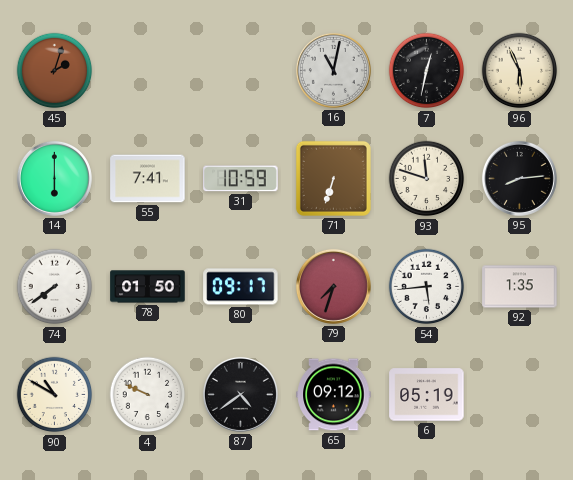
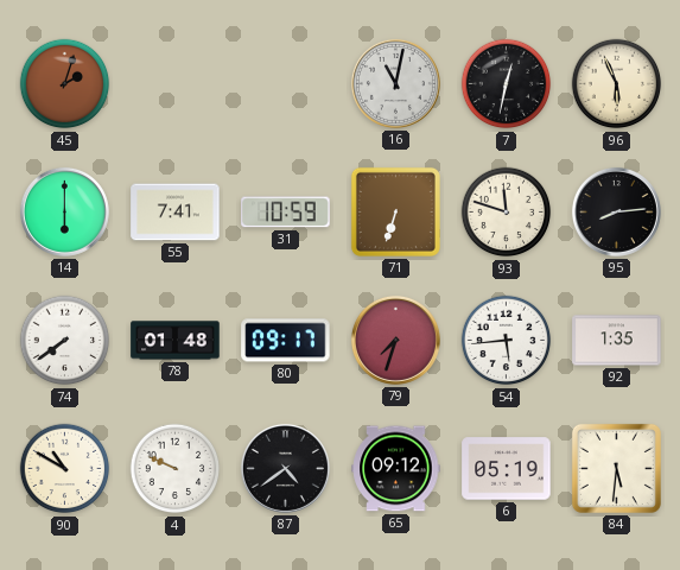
78: 01:50 -> 01:48 (176, 341)
84: none -> 5:31 (616, 468)
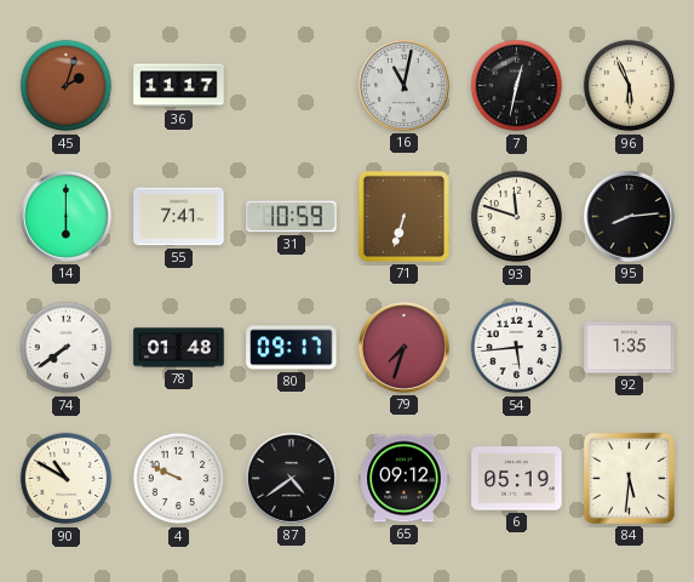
36: none -> 11:17 (179, 86)
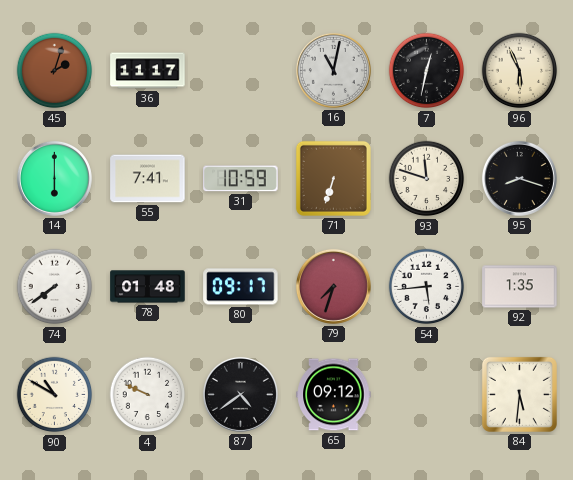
95: 8:14 -> 8:18 (519, 178)
6: 05:19 -> none (517, 479)
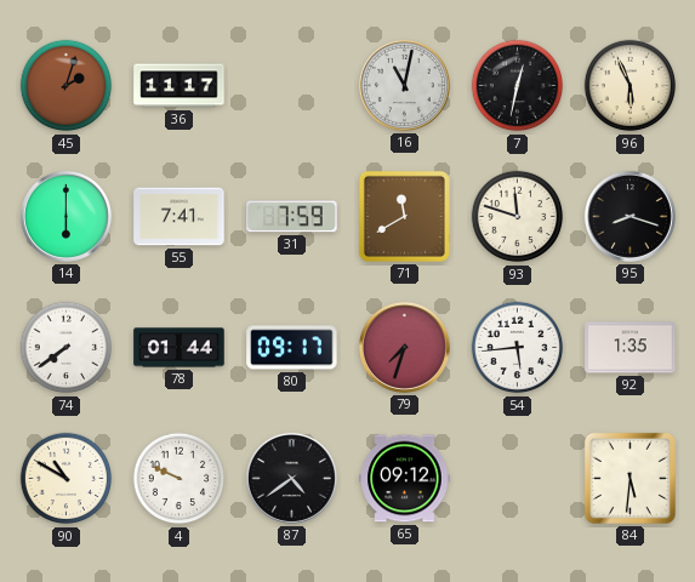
31: 10:59 -> 7:59 (292, 217)
71: 6:33 -> 11:40 (404, 216)
78: 01:48 -> 01:44 (180, 348)
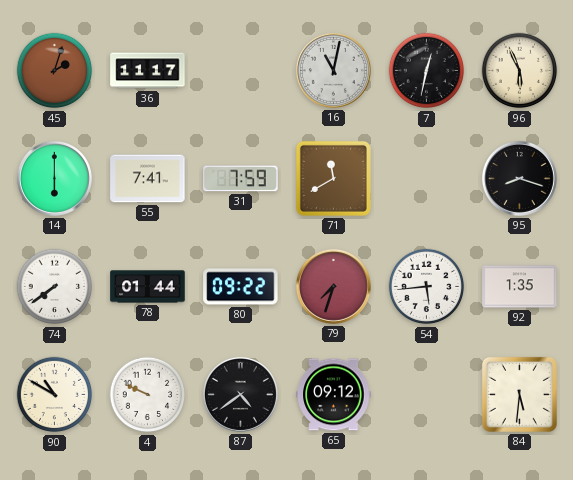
93: 11:48 -> none (518, 217)
80: 09:17 -> 09:22 (241, 287)
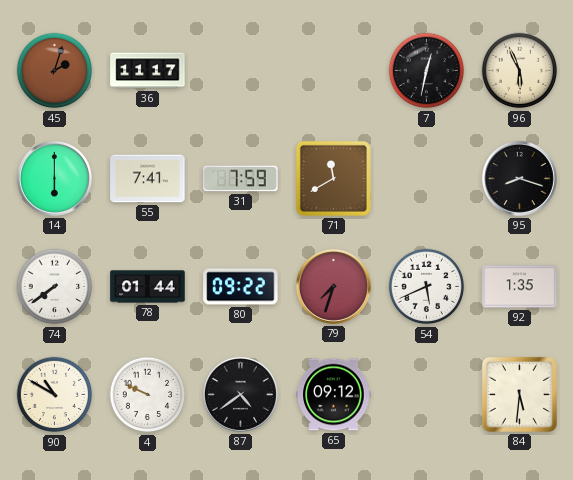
16: 11:02 -> none (333, 70)
54: 5:44 -> 5:41 (427, 287)
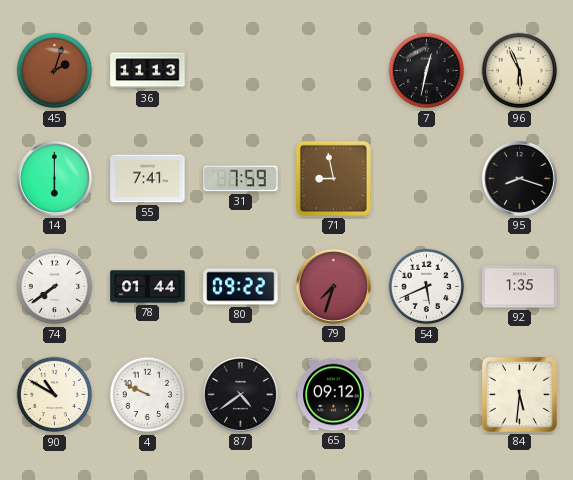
36: 11:17 -> 11:13 (148, 71)
71: 11:40 -> 8:58 (333, 178)
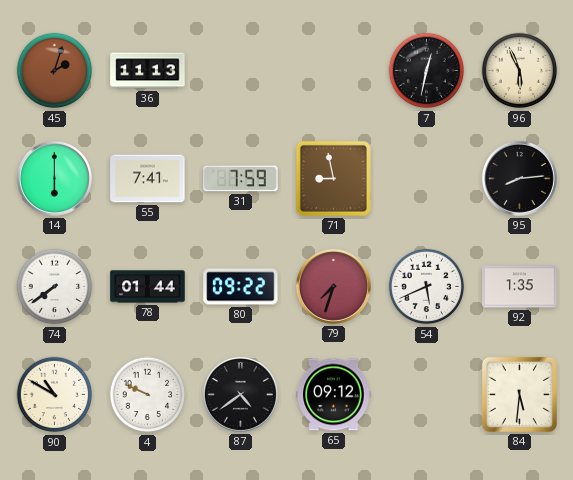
95: 8:18 -> 8:14 (519, 178)
